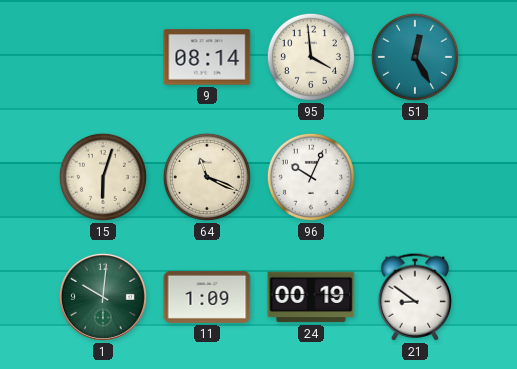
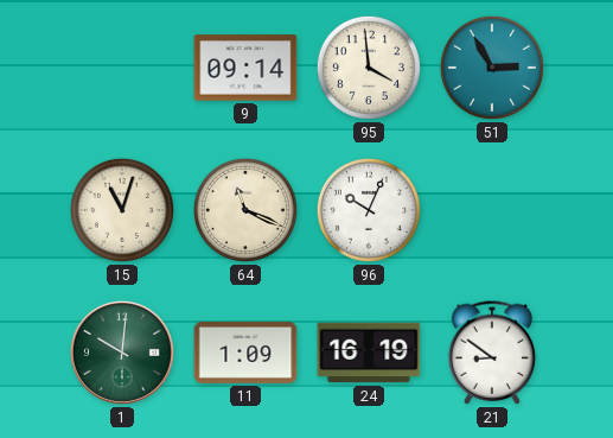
9: 08:14 -> 09:14 (245, 68)
51: 12:25 -> 2:55 (492, 68)
15: 6:03 -> 11:03 (122, 210)
24: 00:19 -> 16:19 (369, 353)
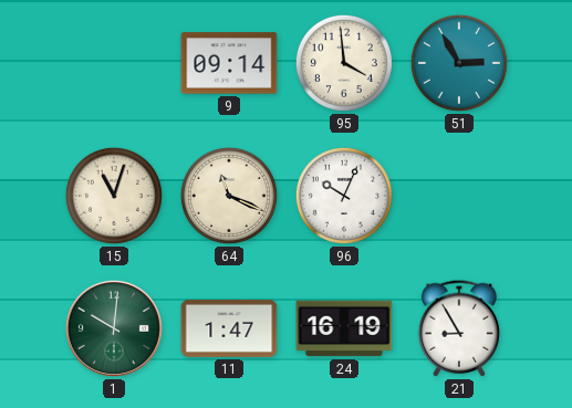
11: 1:09 -> 1:47 (229, 328)
21: 8:51 -> 8:55 (458, 328)
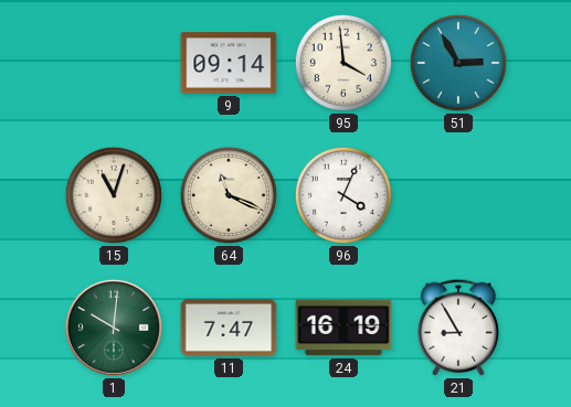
96: 10:04 -> 4:04 (343, 195)
11: 1:47 -> 7:47 (229, 328)
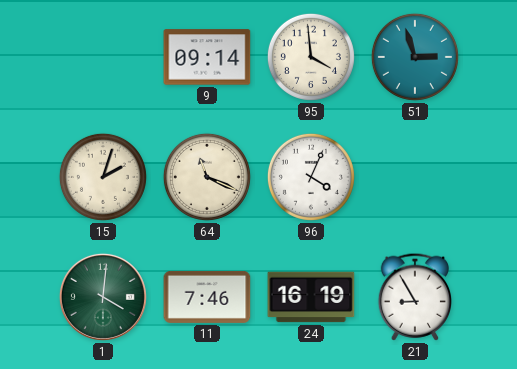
51: 2:55 -> 2:57 (415, 57)
15: 11:03 -> 2:03 (103, 177)
1: 10:01 -> 4:01 (103, 297)
11: 7:47 -> 7:46 (207, 297)
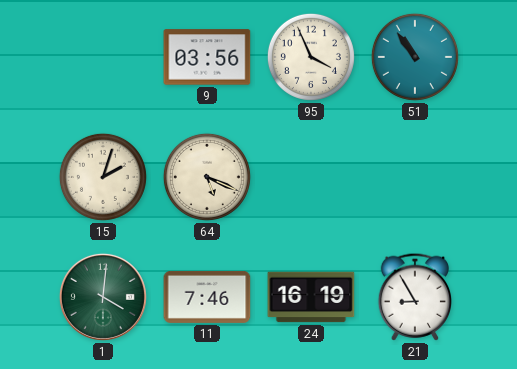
9: 09:14 -> 03:56 (207, 57)
95: 3:59 -> 3:56 (311, 57)
51: 2:57 -> 10:54 (415, 57)
64: 11:19 -> 5:19 (207, 177)
96: 4:04 -> none (311, 177)
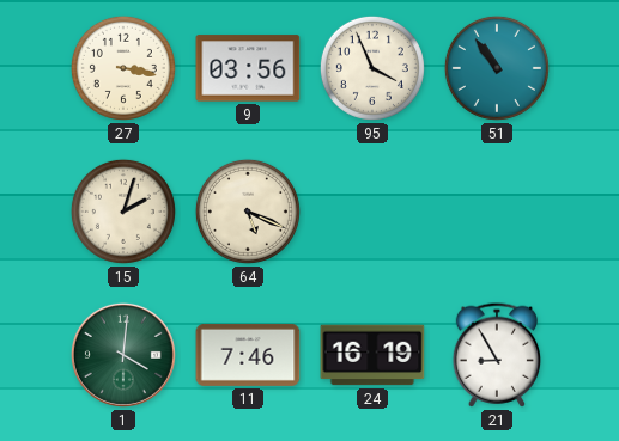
27: none -> 3:17 (123, 68)
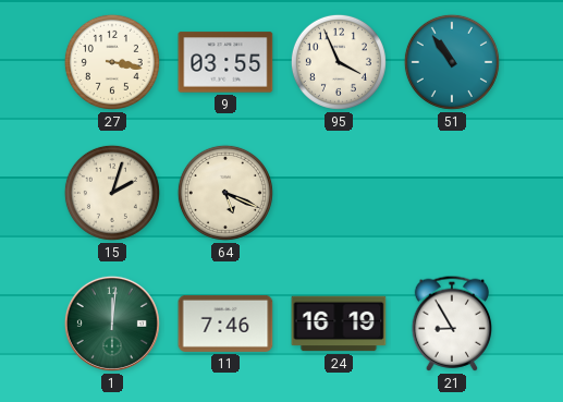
9: 03:56 -> 03:55 (225, 62)
1: 4:01 -> 12:01 (112, 324)
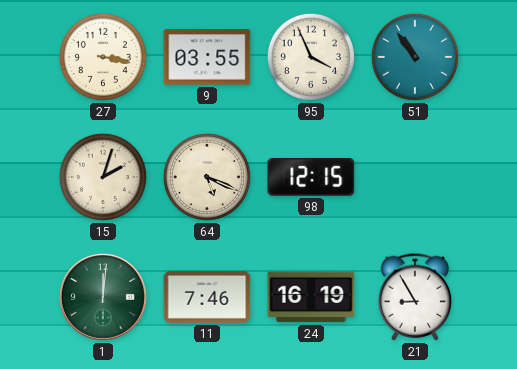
98: none -> 12:15 (311, 178)
